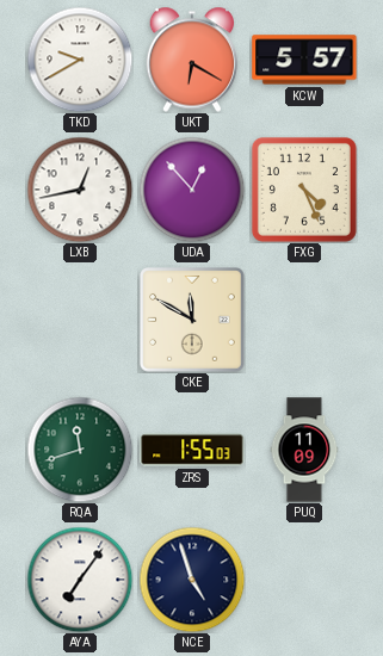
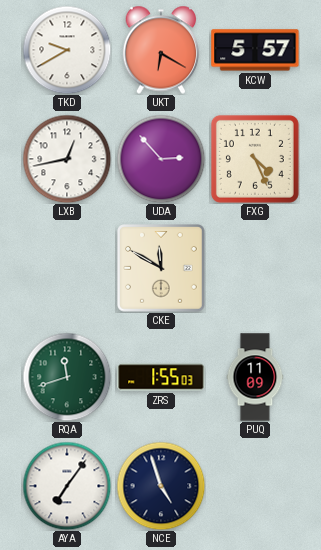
UDA: 12:53 -> 2:53 (161, 159)
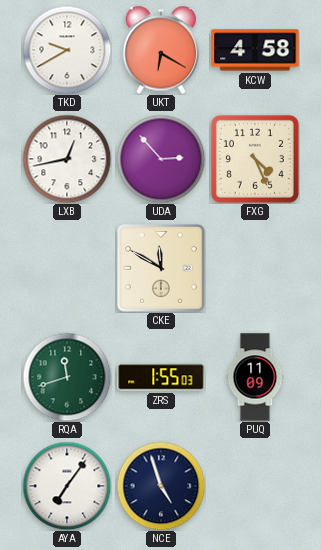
KCW: 5:57 -> 4:58 (255, 50)
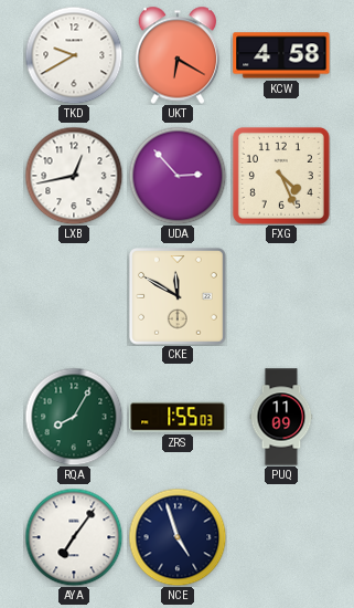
RQA: 11:42 -> 8:05 (74, 417)
